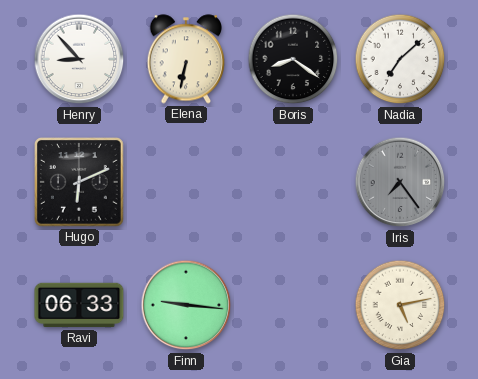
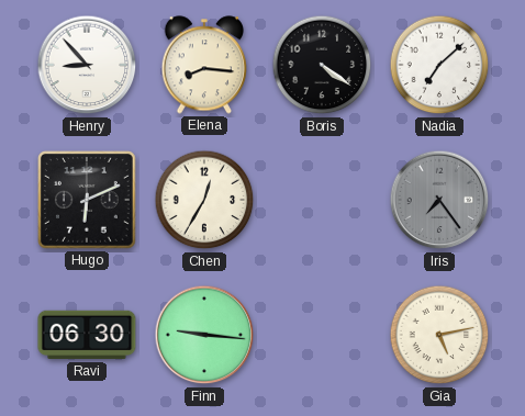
Elena: 6:32 -> 8:16 (204, 65)
Boris: 8:21 -> 4:21 (322, 65)
Chen: none -> 12:35 (204, 200)
Ravi: 06:33 -> 06:30 (87, 335)
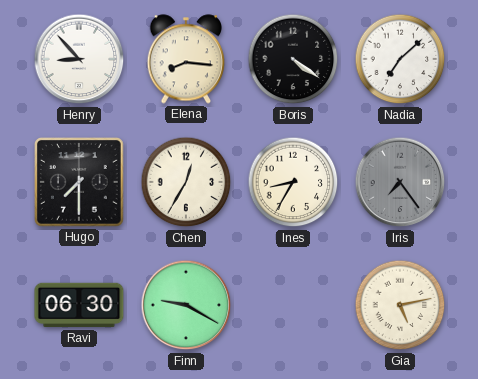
Hugo: 6:11 -> 7:30 (80, 183)
Ines: none -> 8:35 (293, 182)
Finn: 9:16 -> 9:20 (186, 305)
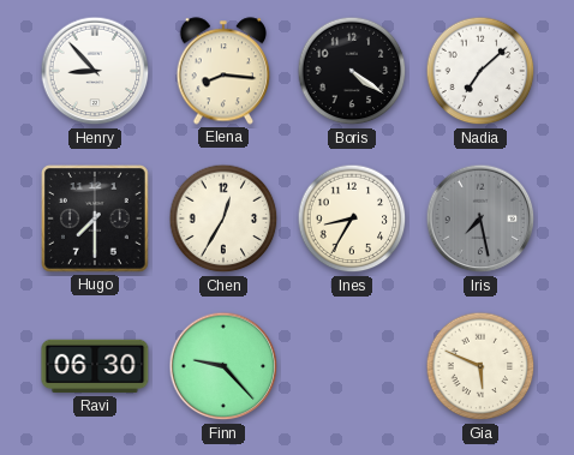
Iris: 7:24 -> 7:28 (480, 218)
Finn: 9:20 -> 9:23 (223, 366)
Gia: 5:13 -> 5:49 (480, 366)
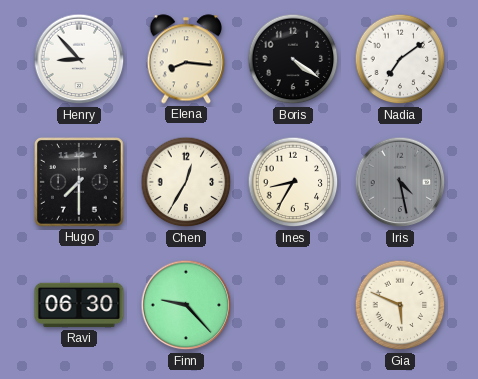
Nadia: 7:08 -> 7:09 (400, 59)
Iris: 7:28 -> 4:28 (400, 182)
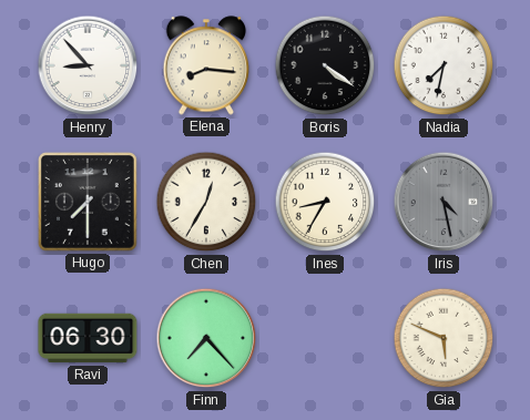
Nadia: 7:09 -> 7:32 (444, 65)
Finn: 9:23 -> 7:23 (206, 338)
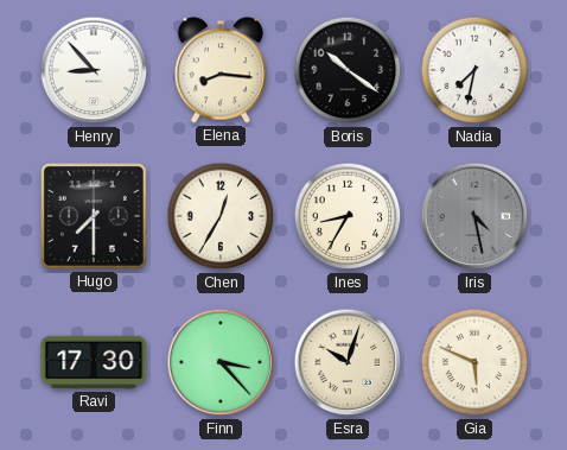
Boris: 4:21 -> 10:21 (348, 70)
Ravi: 06:30 -> 17:30 (94, 362)
Finn: 7:23 -> 3:23 (221, 362)
Esra: none -> 10:03 (348, 362)
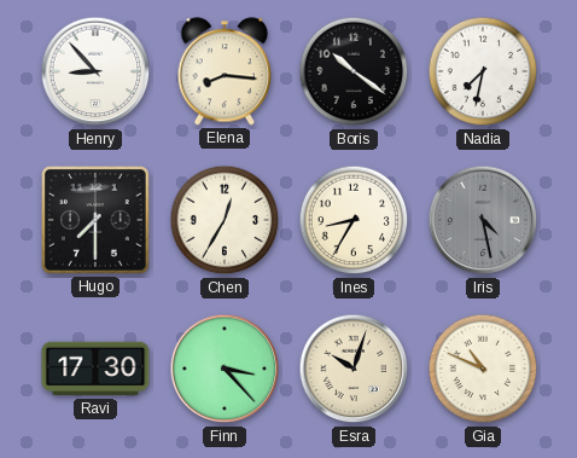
Gia: 5:49 -> 10:49 (483, 369)
